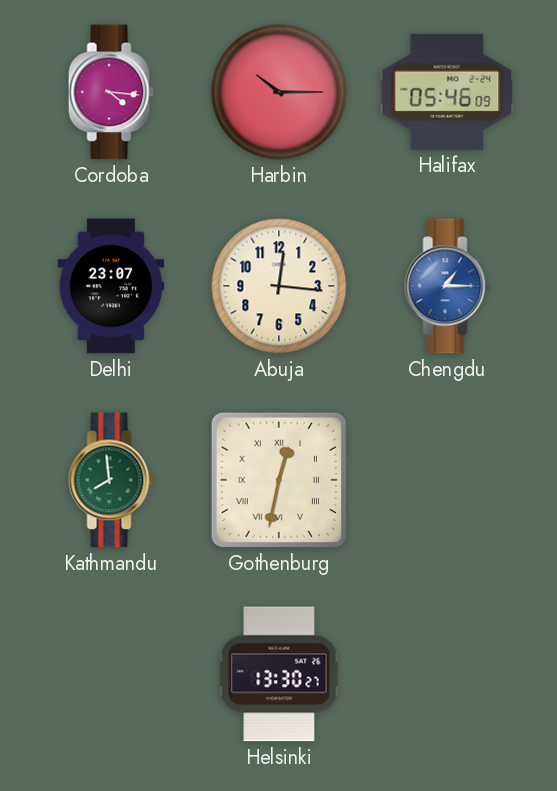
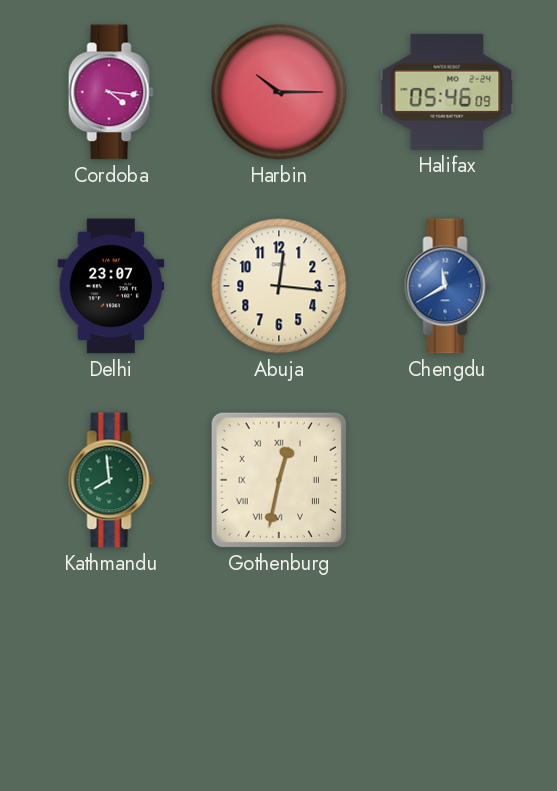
Chengdu: 1:15 -> 11:40 (447, 286)
Helsinki: 13:30 -> none (279, 674)
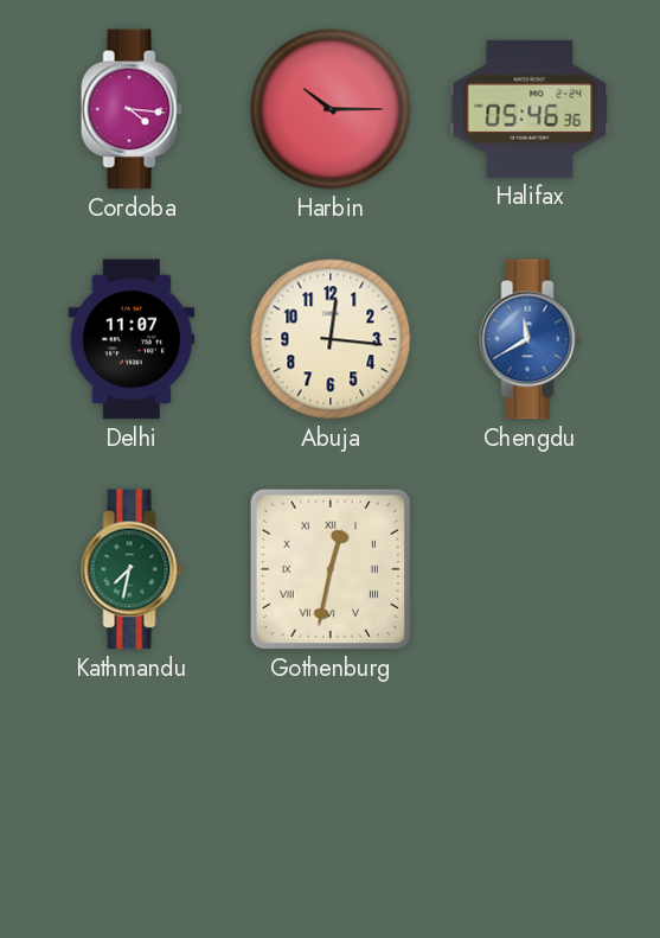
Halifax: 05:46:09 -> 05:46:36 (530, 109)
Delhi: 23:07 -> 11:07 (132, 339)
Kathmandu: 7:59 -> 7:32 (132, 569)
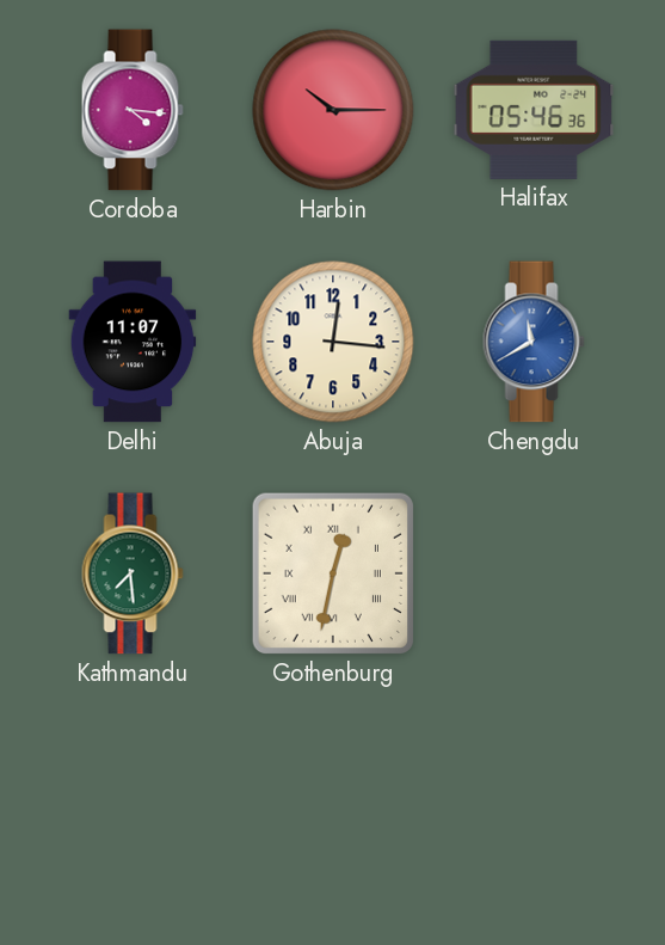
Kathmandu: 7:32 -> 7:29 (133, 573)
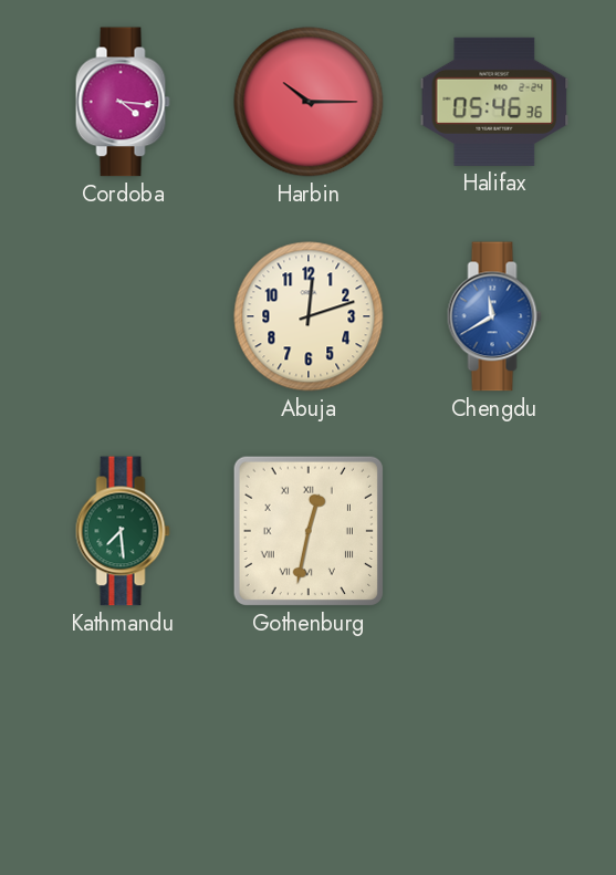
Delhi: 11:07 -> none (133, 342)
Abuja: 12:16 -> 12:12 (309, 316)
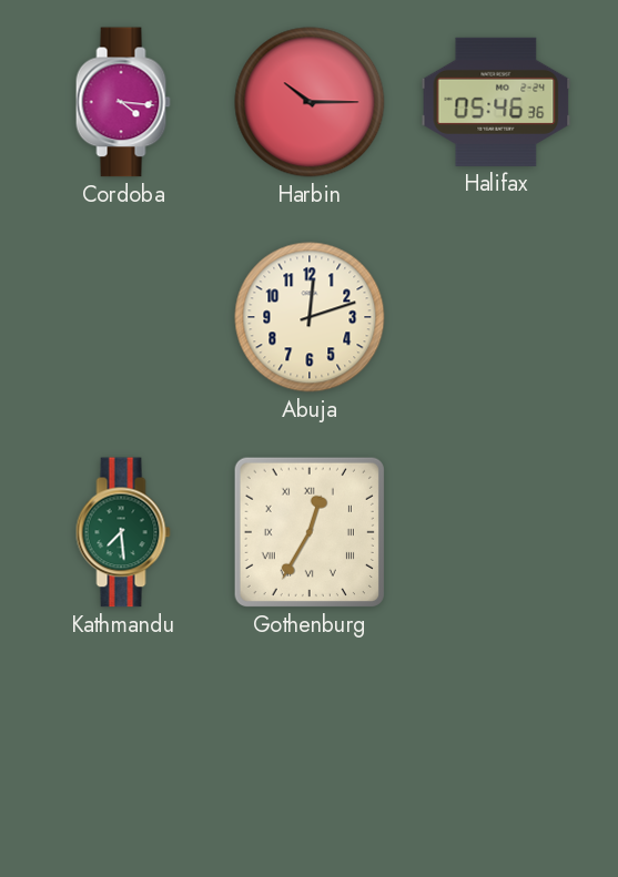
Chengdu: 11:40 -> none (494, 316)
Gothenburg: 12:32 -> 12:35 (310, 532)
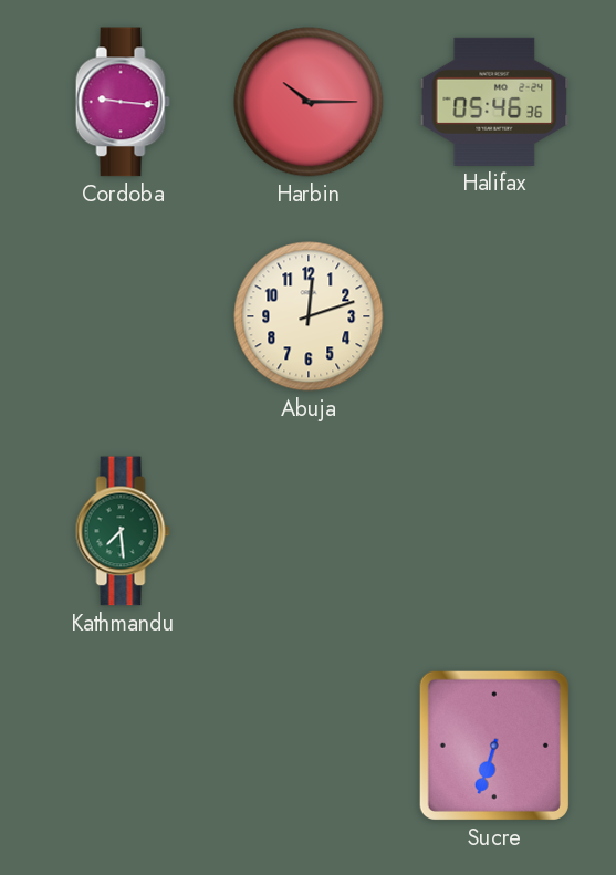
Cordoba: 4:16 -> 9:16 (123, 102)
Gothenburg: 12:35 -> none (310, 532)
Sucre: none -> 6:33 (494, 746)
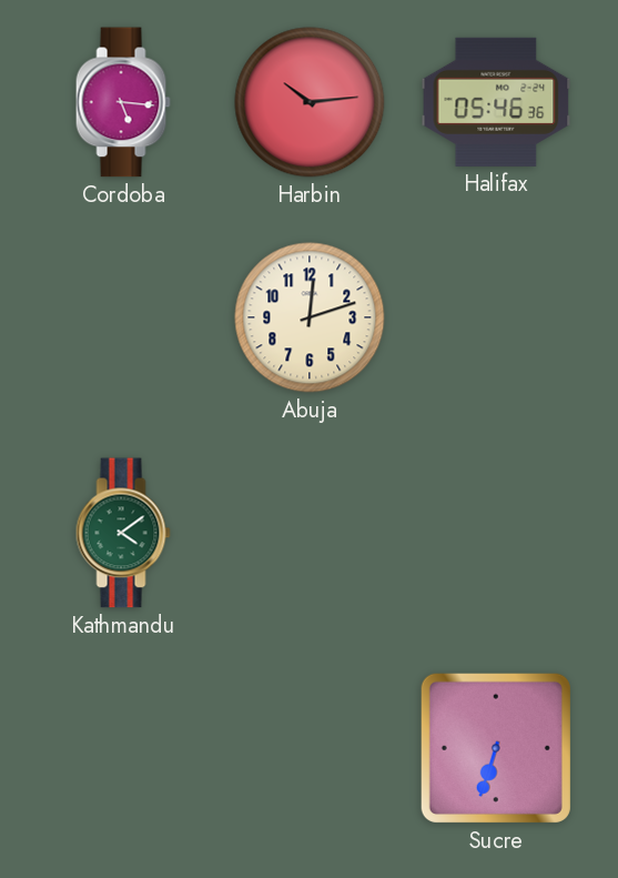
Cordoba: 9:16 -> 5:16 (123, 102)
Harbin: 10:15 -> 10:14 (310, 102)
Kathmandu: 7:29 -> 4:09 (123, 533)
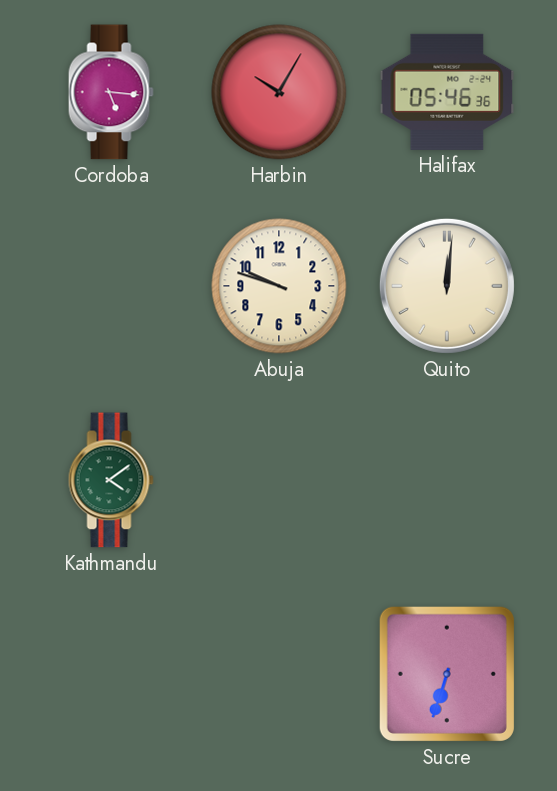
Harbin: 10:14 -> 10:05 (279, 92)
Abuja: 12:12 -> 9:48 (279, 286)
Quito: none -> 12:01 (447, 286)
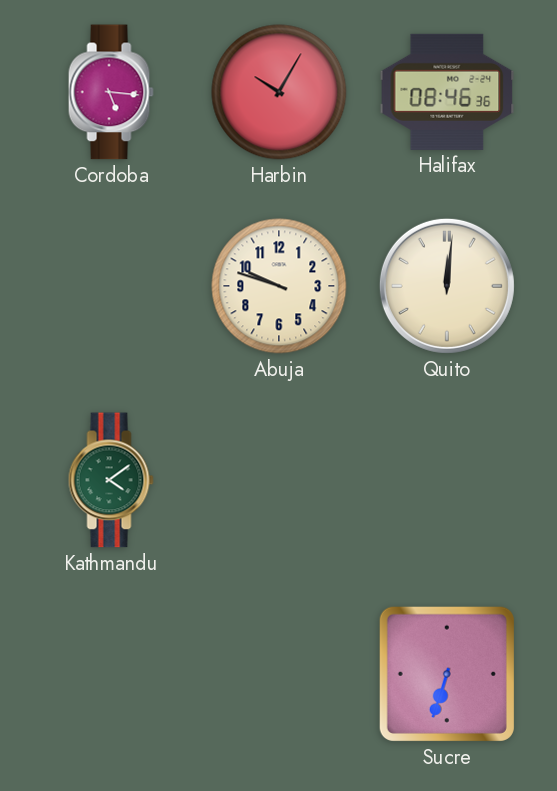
Halifax: 05:46 -> 08:46 (447, 92)
